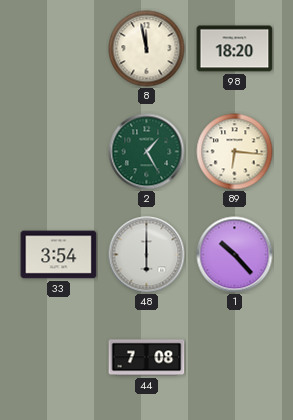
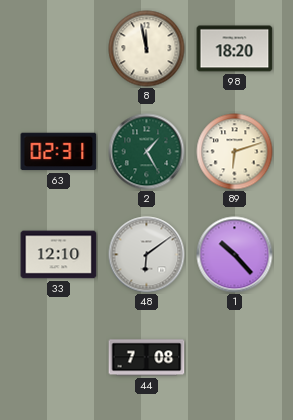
63: none -> 02:31 (59, 152)
89: 6:16 -> 6:12 (235, 152)
33: 3:54 -> 12:10 (59, 255)
48: 6:00 -> 6:09 (147, 255)
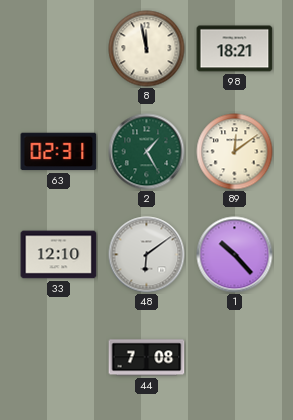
98: 18:20 -> 18:21 (235, 49)
89: 6:12 -> 12:09 (235, 152)
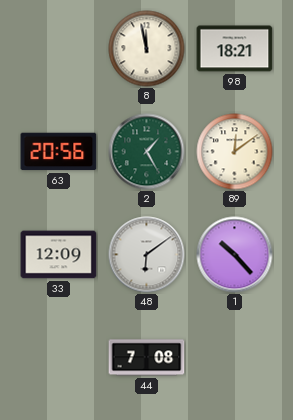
63: 02:31 -> 20:56 (59, 152)
33: 12:10 -> 12:09 (59, 255)
